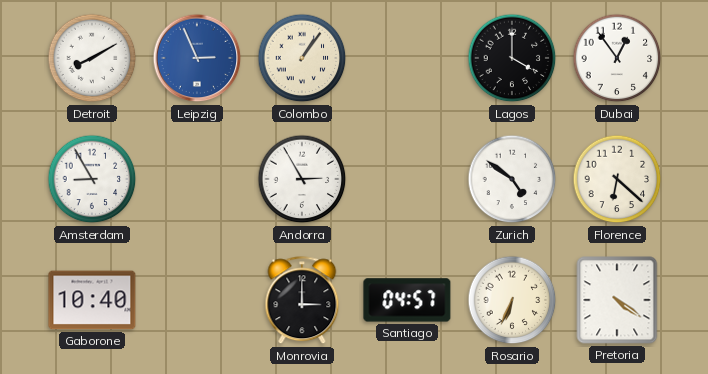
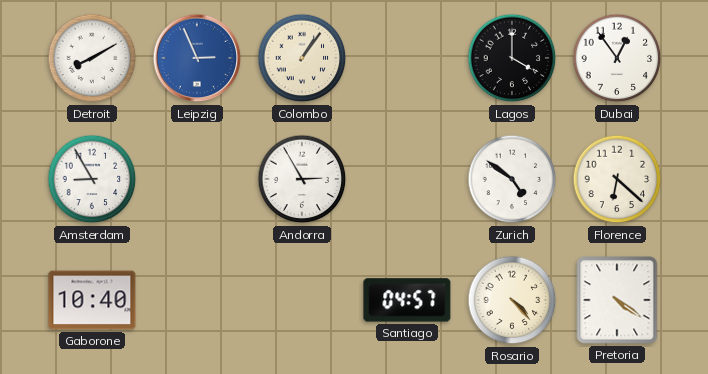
Monrovia: 3:00 -> none (302, 301)
Rosario: 6:34 -> 4:23 (512, 300)
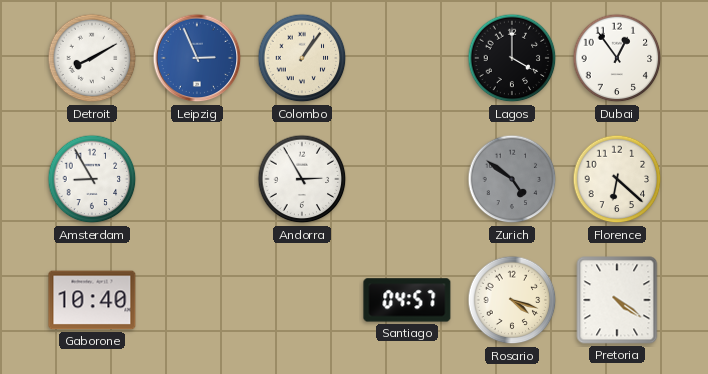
Zurich dial: white -> grey (512, 179)
Rosario: 4:23 -> 4:18 (512, 300)
